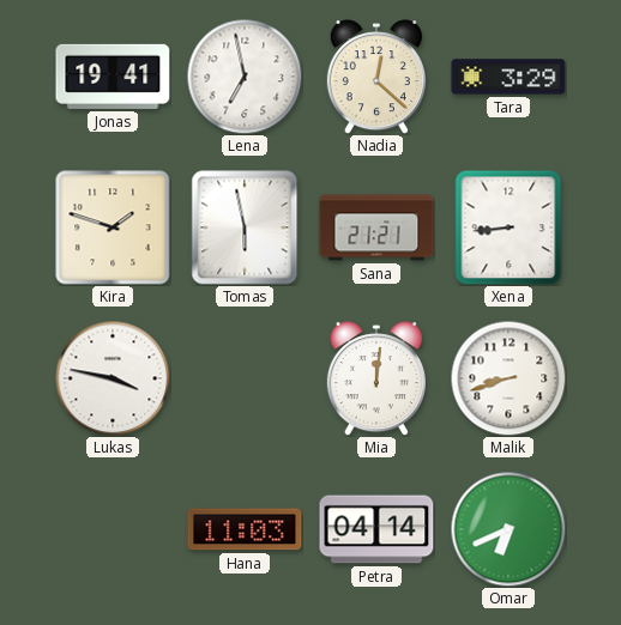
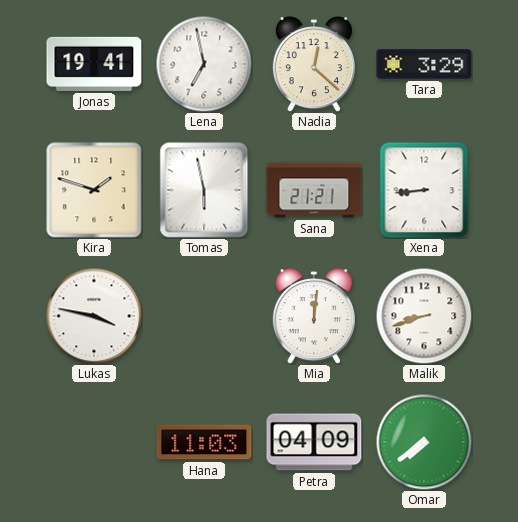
Petra: 04:14 -> 04:09 (314, 442)
Omar: 6:41 -> 7:39 (424, 442)
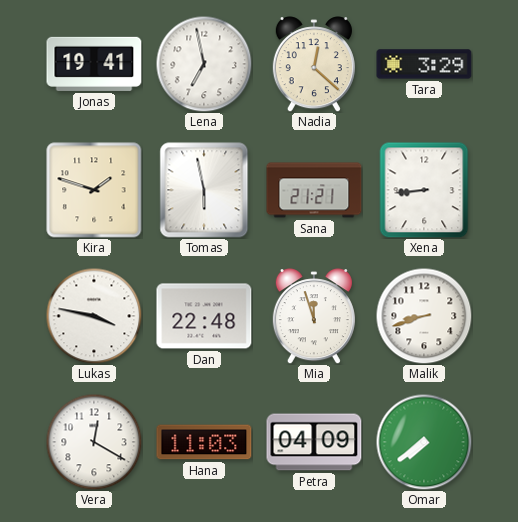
Dan: none -> 22:48 (204, 316)
Mia: 12:01 -> 11:57 (314, 316)
Vera: none -> 12:20 (94, 442)
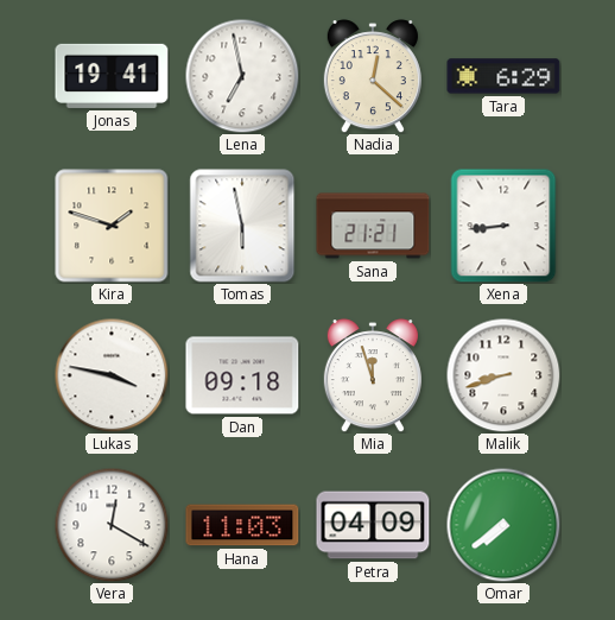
Tara: 3:29 -> 6:29 (503, 76)
Dan: 22:48 -> 09:18 (242, 375)
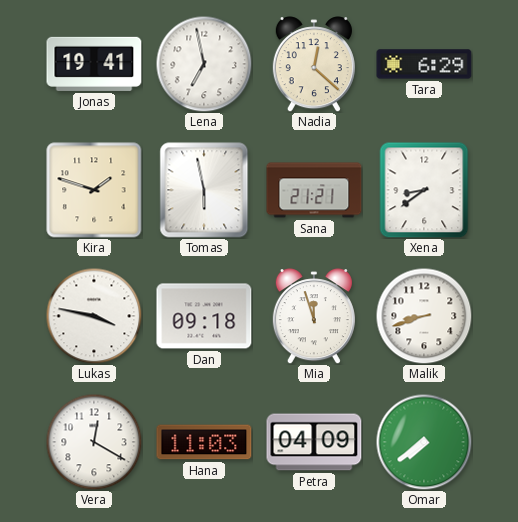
Xena: 8:44 -> 8:39 (424, 190)
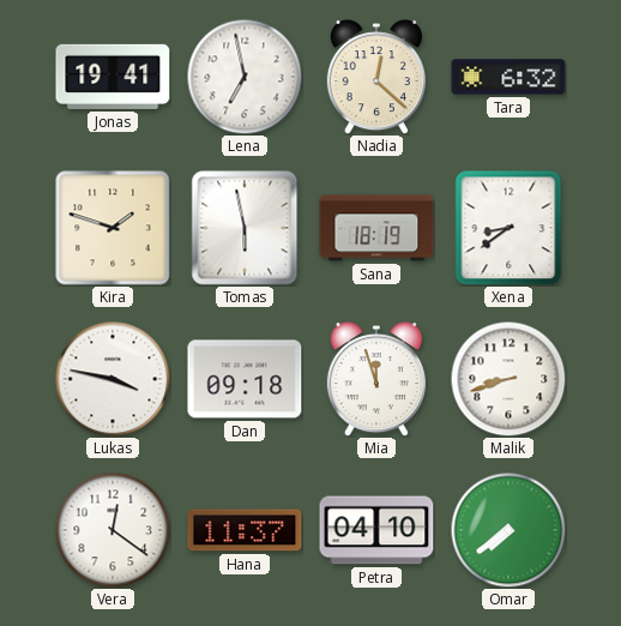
Tara: 6:29 -> 6:32 (508, 77)
Sana: 21:21 -> 18:19 (376, 228)
Vera: 12:20 -> 12:21 (113, 530)
Hana: 11:03 -> 11:37 (245, 530)
Petra: 04:09 -> 04:10 (376, 530)
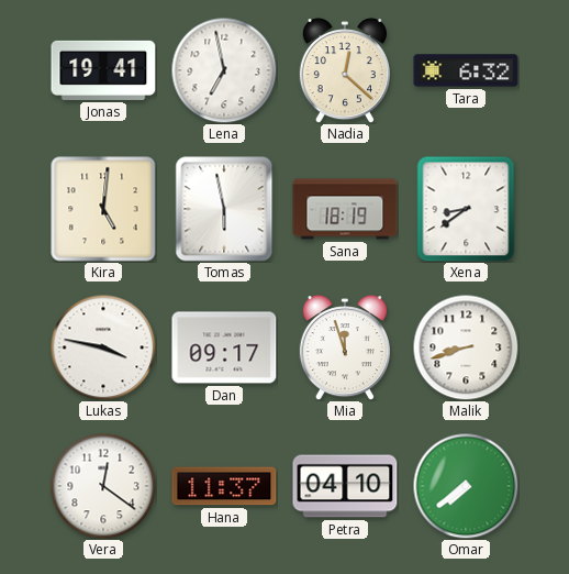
Kira: 1:48 -> 5:01 (103, 209)
Dan: 09:18 -> 09:17 (224, 347)
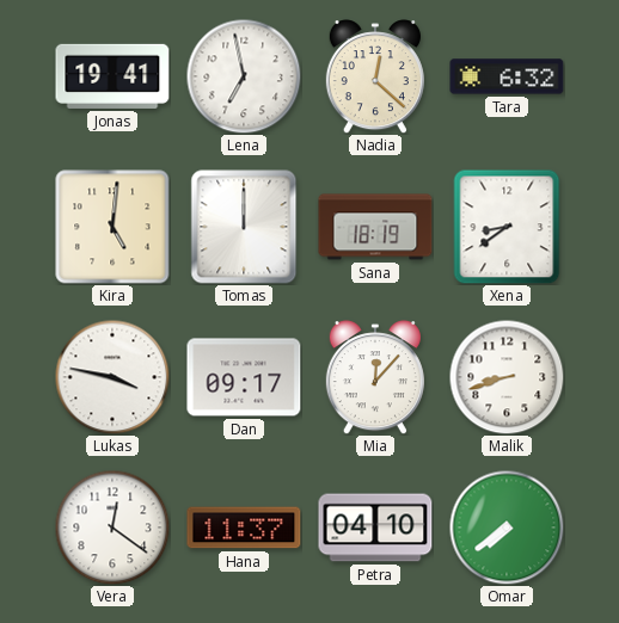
Tomas: 5:58 -> 12:00 (244, 227)
Mia: 11:57 -> 12:07 (375, 377)
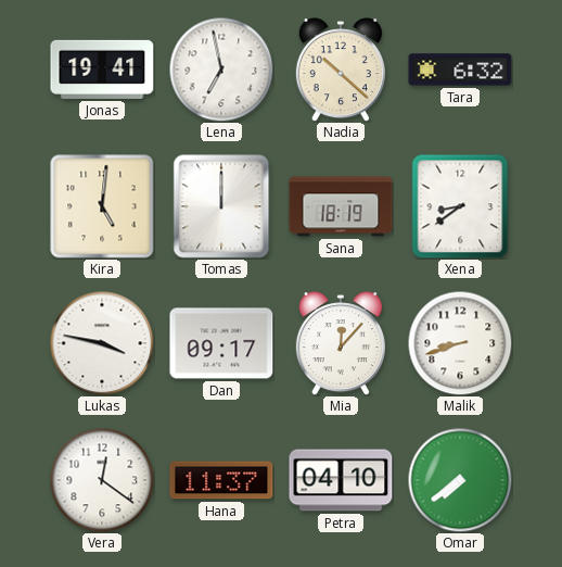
Nadia: 12:22 -> 10:22 (341, 70)
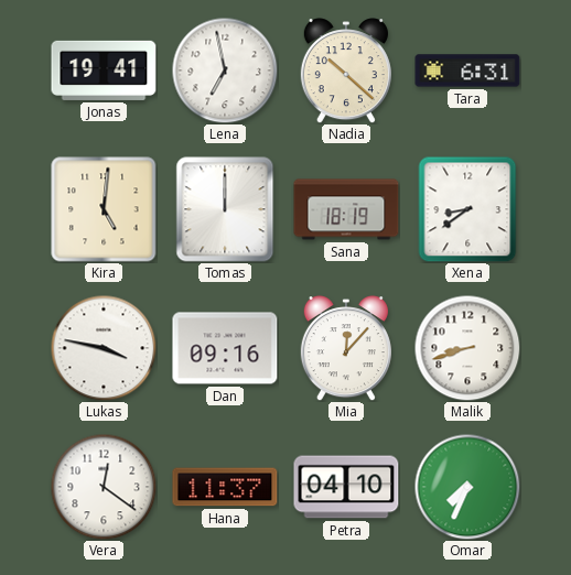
Tara: 6:32 -> 6:31 (467, 70)
Dan: 09:17 -> 09:16 (225, 348)
Omar: 7:39 -> 7:34 (467, 487)
